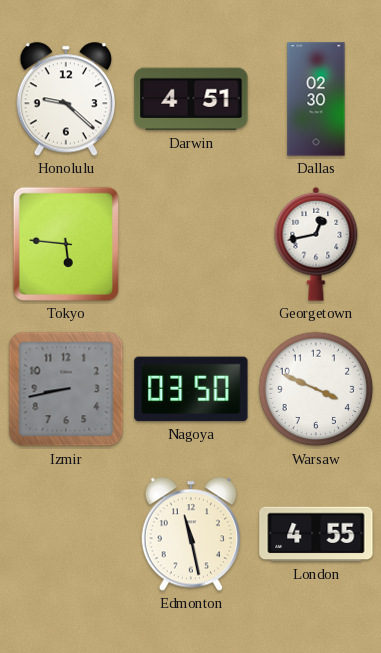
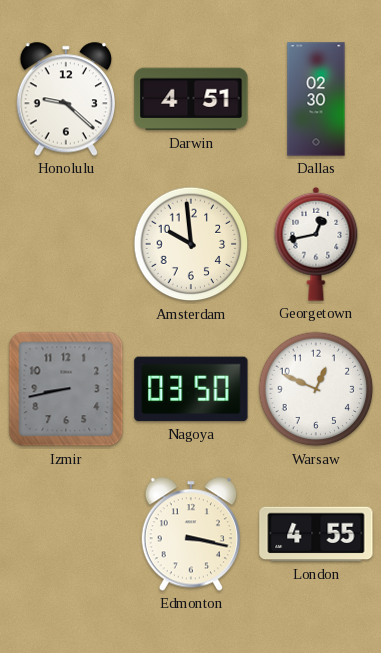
Tokyo: 5:46 -> none (66, 244)
Amsterdam: none -> 9:59 (191, 244)
Warsaw: 3:49 -> 12:49 (316, 389)
Edmonton: 11:28 -> 3:17 (190, 534)
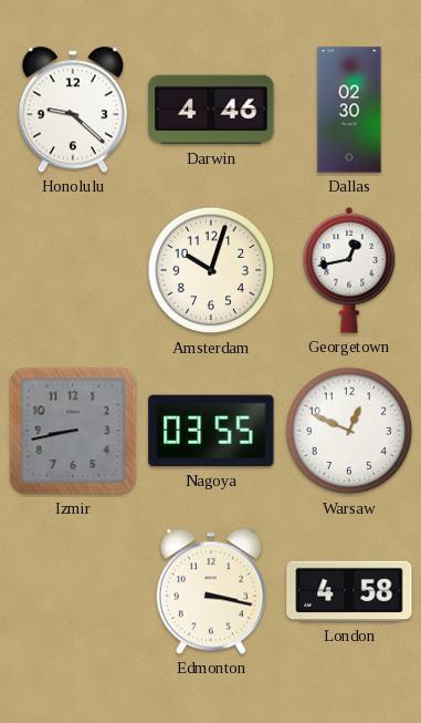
Darwin: 4:51 -> 4:46 (211, 110)
Amsterdam: 9:59 -> 10:03 (211, 270)
Nagoya: 03:50 -> 03:55 (211, 431)
London: 4:55 -> 4:58 (349, 591)
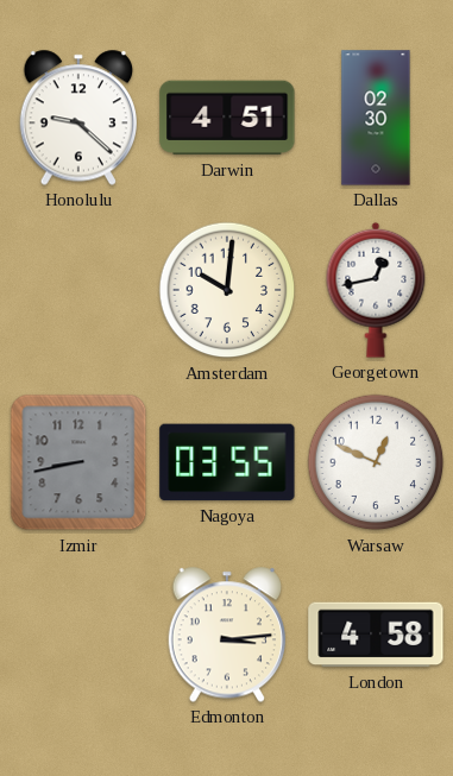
Darwin: 4:46 -> 4:51 (227, 118)
Amsterdam: 10:03 -> 10:01 (227, 290)
Edmonton: 3:17 -> 3:14 (226, 635)
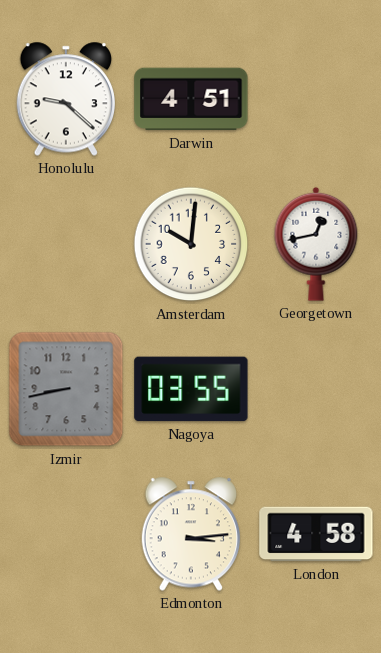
Dallas: 02:30 -> none (376, 118)
Warsaw: 12:49 -> none (376, 462)
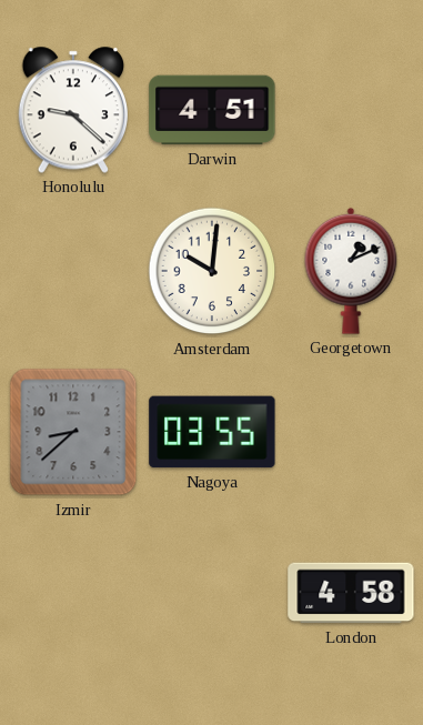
Georgetown: 12:43 -> 1:11 (351, 271)
Izmir: 8:43 -> 8:38 (73, 432)
Edmonton: 3:14 -> none (190, 534)
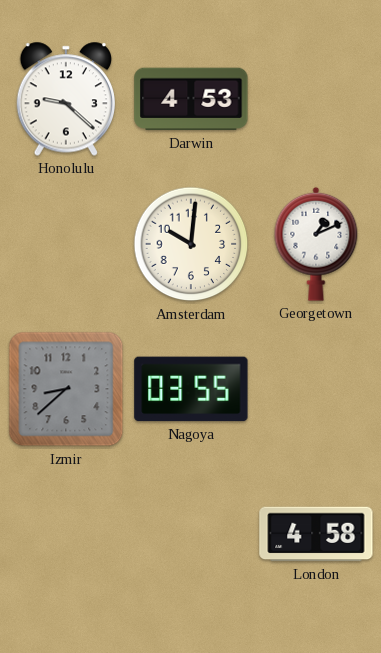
Darwin: 4:51 -> 4:53 (191, 99)
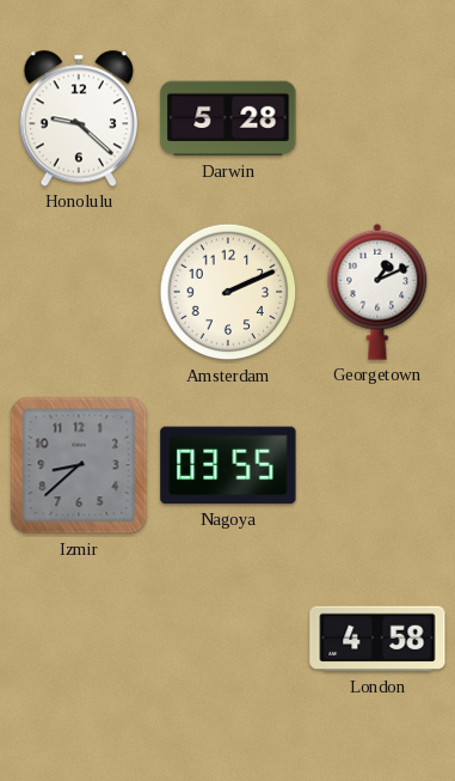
Darwin: 4:53 -> 5:28 (228, 118)
Amsterdam: 10:01 -> 2:11 (228, 292)
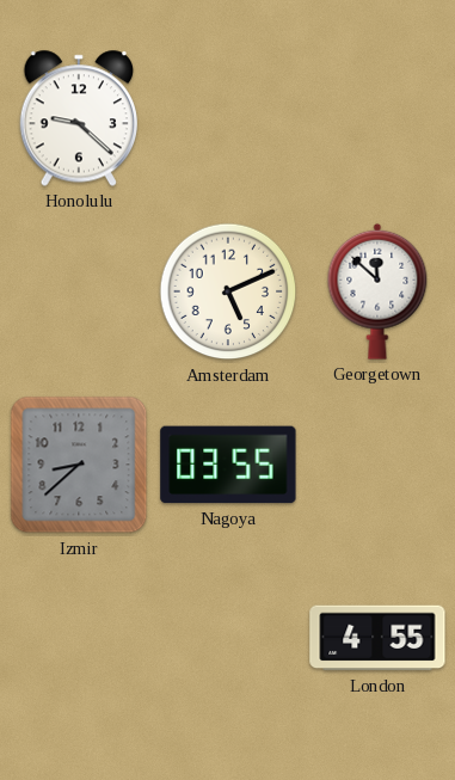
Darwin: 5:28 -> none (228, 118)
Amsterdam: 2:11 -> 5:11 (228, 291)
Georgetown: 1:11 -> 11:52 (377, 291)
London: 4:58 -> 4:55 (377, 638)
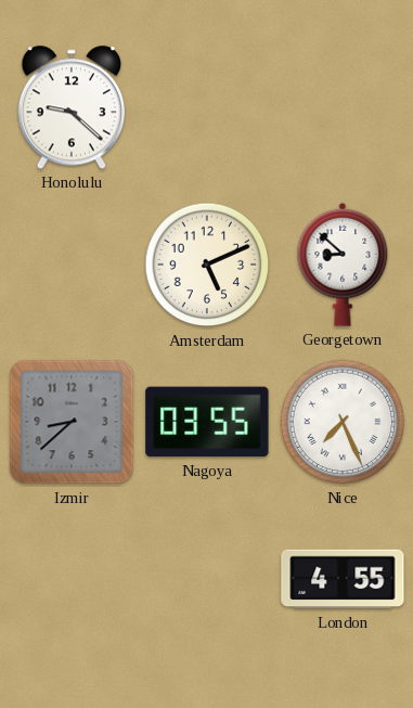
Georgetown: 11:52 -> 8:52 (343, 265)
Nice: none -> 7:26 (343, 422)
